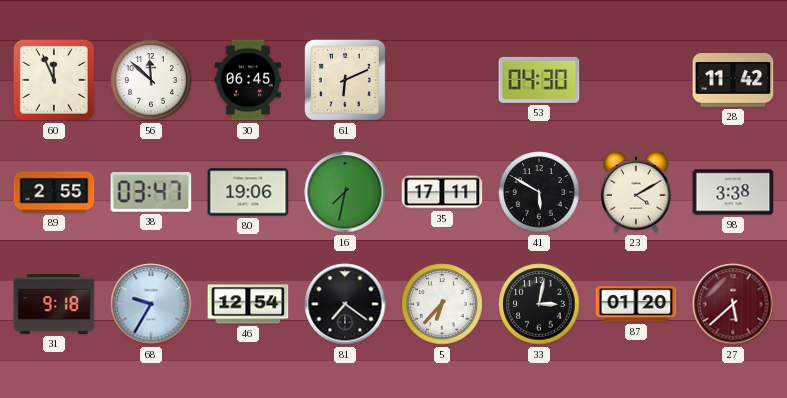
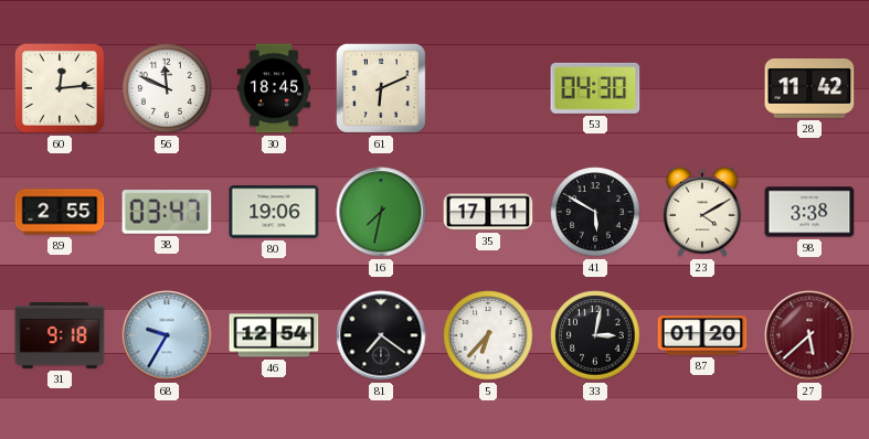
60: 11:56 -> 12:14 (60, 88)
56: 11:52 -> 11:49 (167, 88)
30: 06:45 -> 18:45 (273, 88)
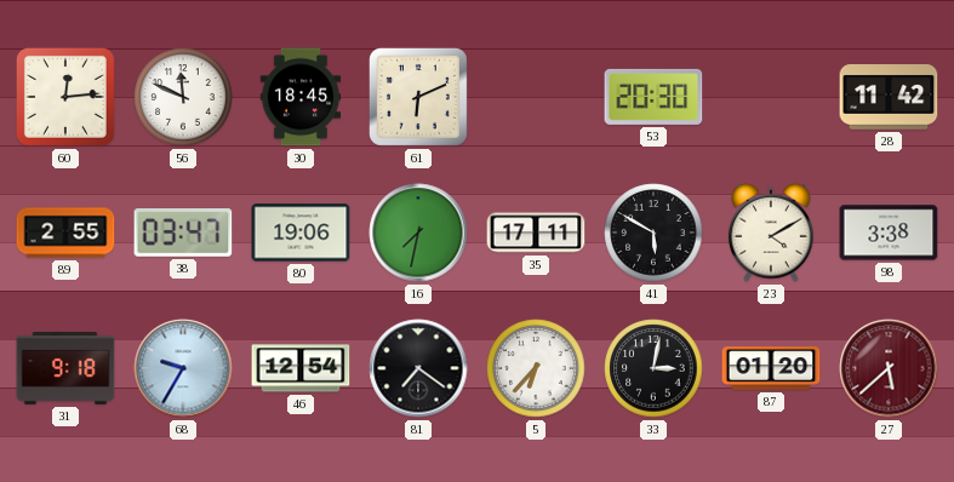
53: 04:30 -> 20:30 (653, 97)
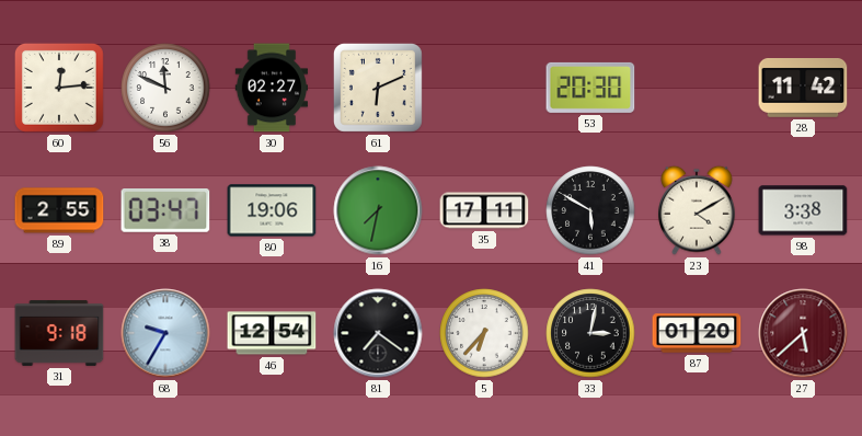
30: 18:45 -> 02:27 (271, 88)
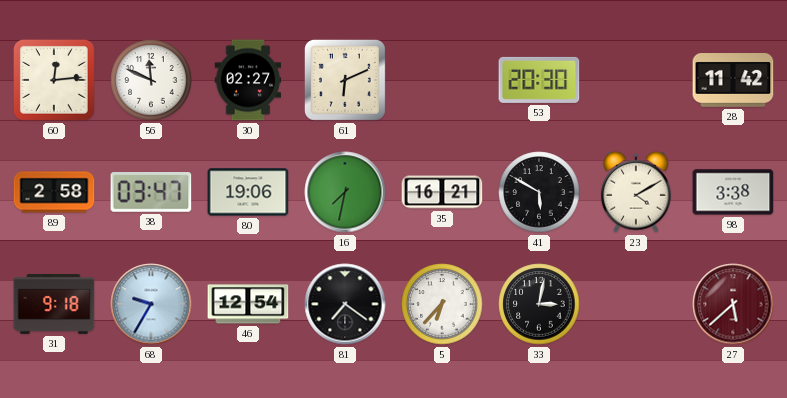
89: 2:55 -> 2:58 (54, 192)
35: 17:11 -> 16:21 (442, 192)
87: 01:20 -> none (697, 333)
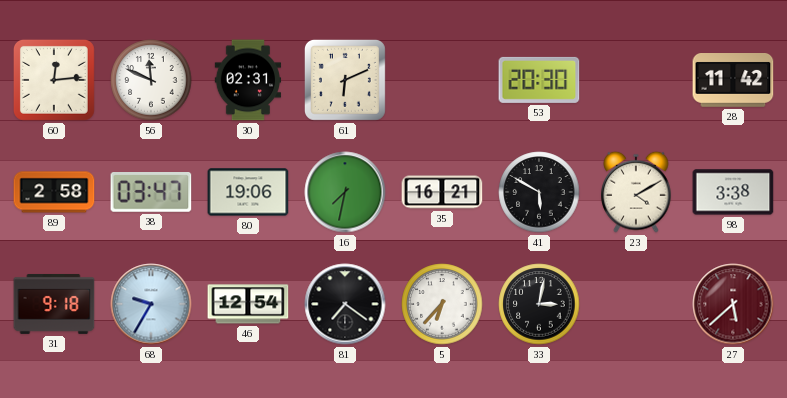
30: 02:27 -> 02:31 (247, 80)
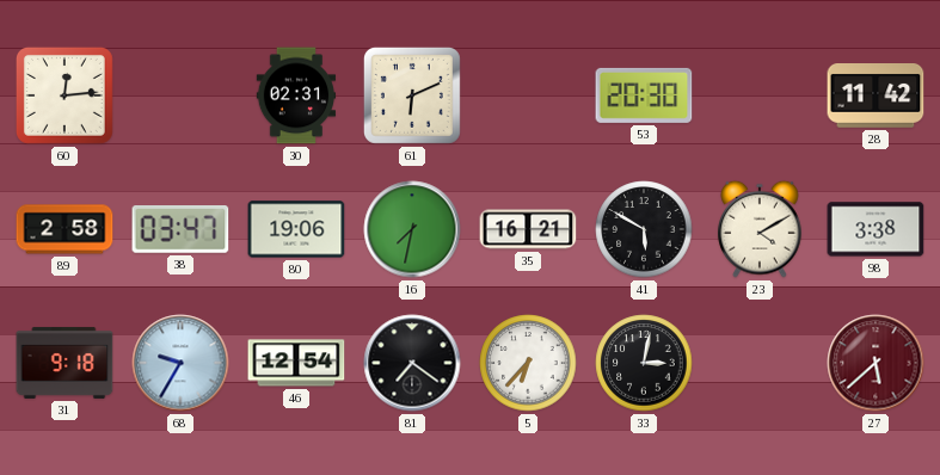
56: 11:49 -> none (151, 80)
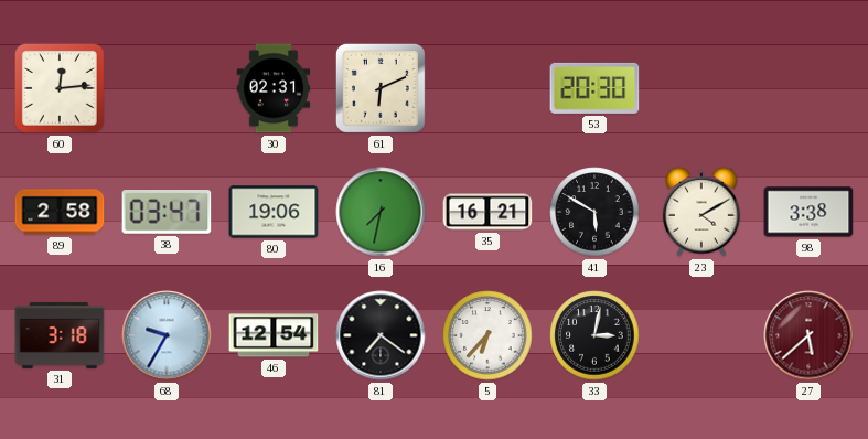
28: 11:42 -> none (876, 97)
31: 9:18 -> 3:18 (60, 335)
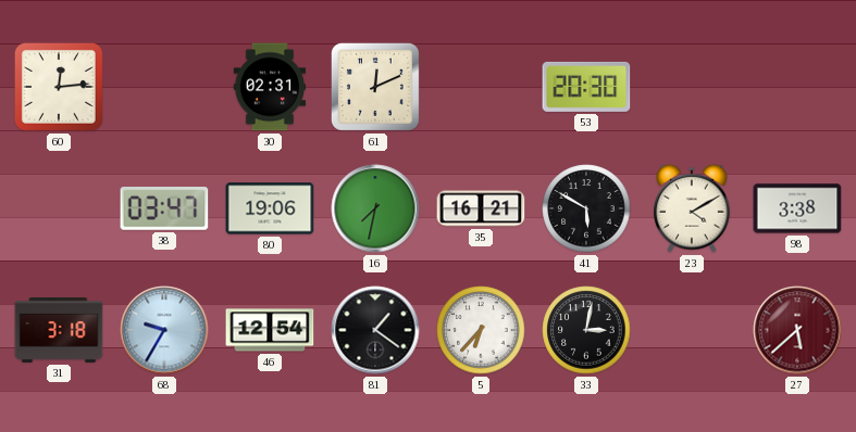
61: 6:11 -> 12:11 (375, 87)
89: 2:58 -> none (60, 212)
81: 7:21 -> 1:21 (375, 330)
